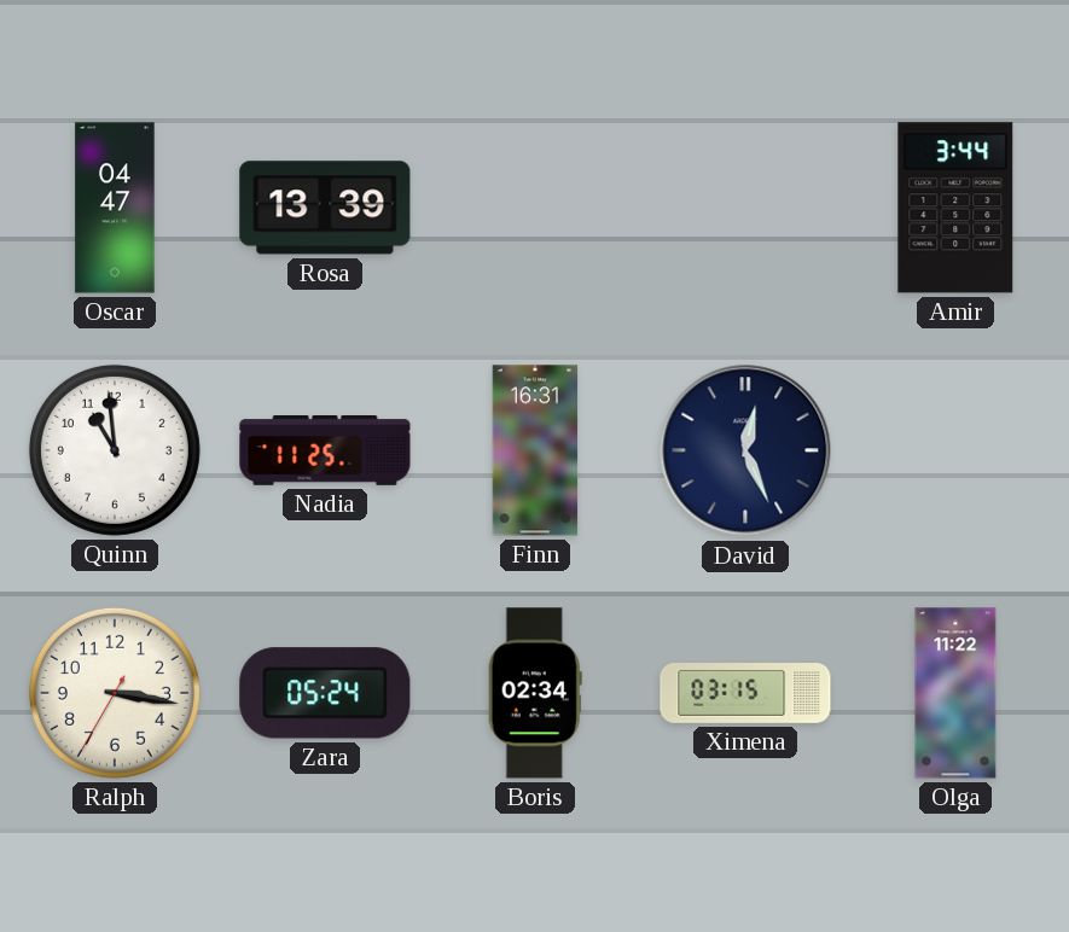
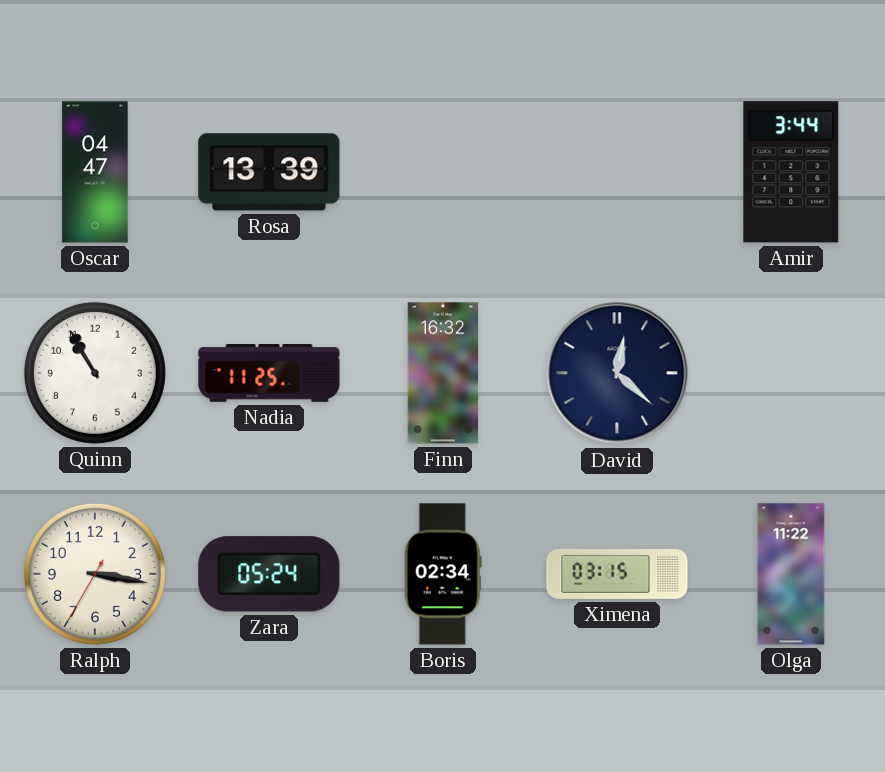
Quinn: 10:59 -> 10:55 (95, 373)
Finn: 16:31 -> 16:32 (443, 373)
David: 12:26 -> 12:22 (617, 373)
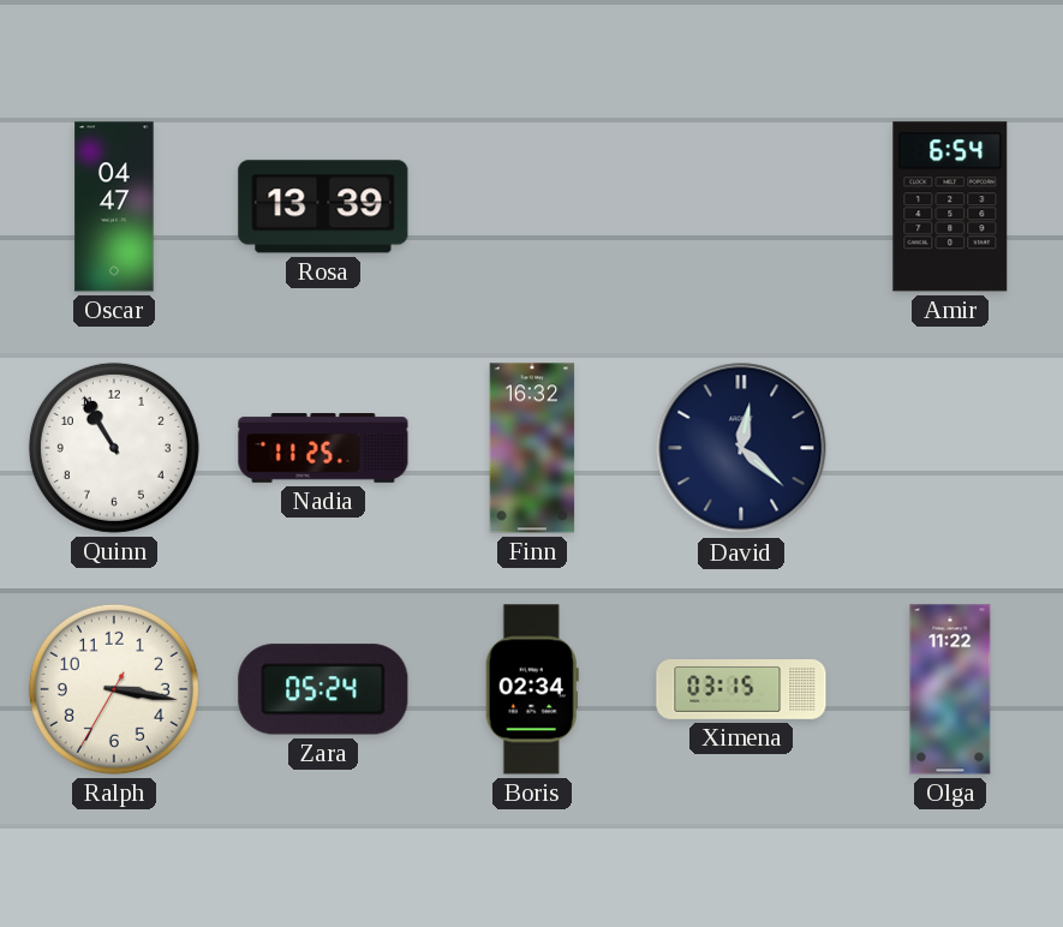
Amir: 3:44 -> 6:54 (950, 207)
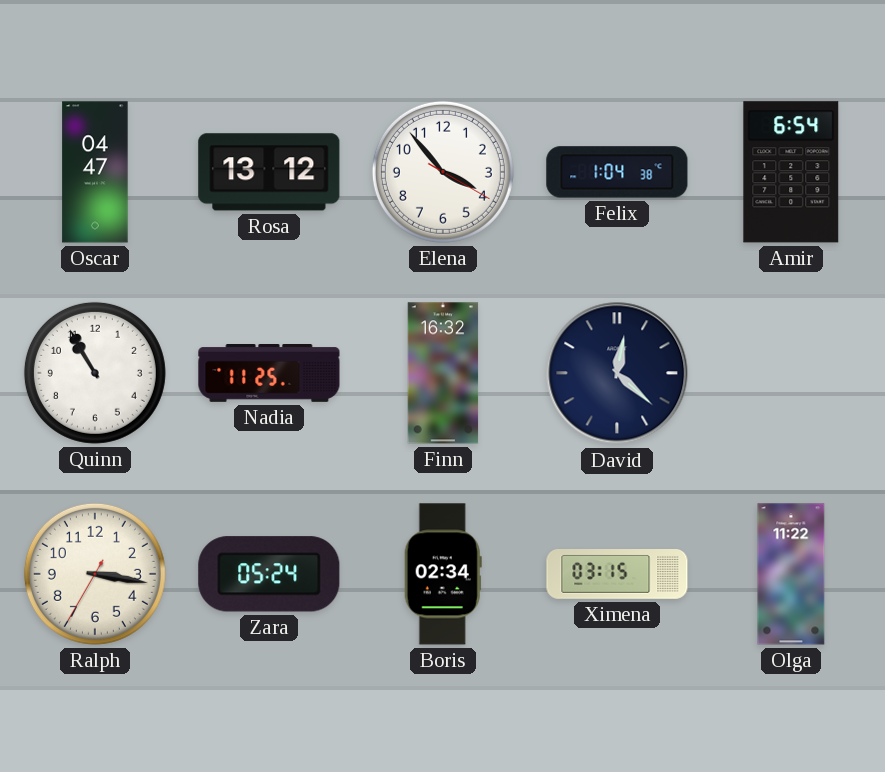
Rosa: 13:39 -> 13:12 (269, 172)
Elena: none -> 3:53 (443, 172)
Felix: none -> 1:04 (617, 172)
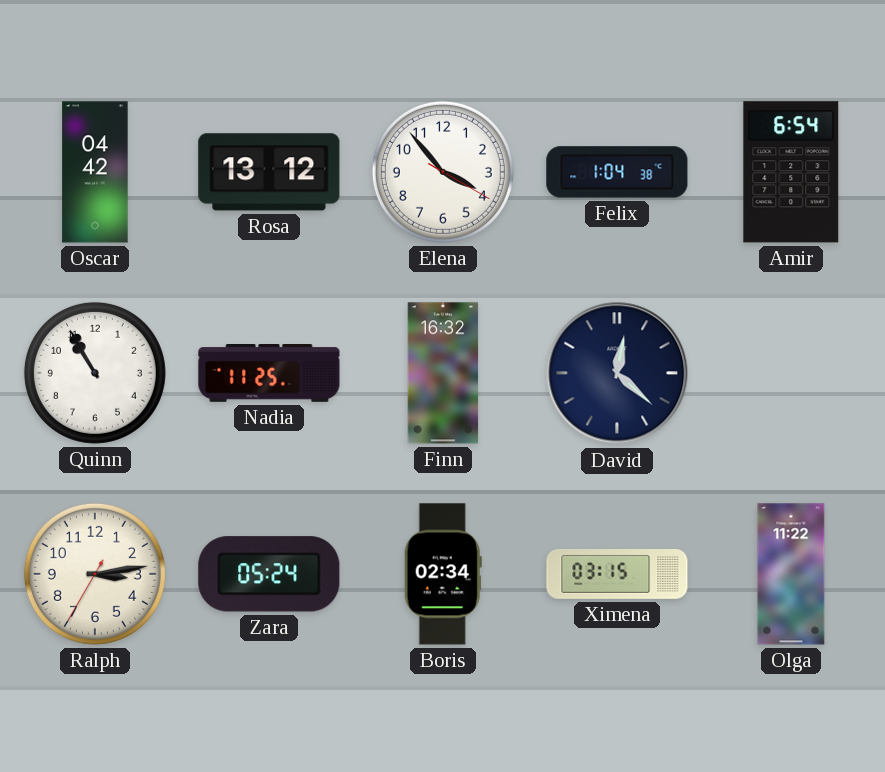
Oscar: 04:47 -> 04:42 (95, 172)
Ralph: 3:16 -> 3:13 (95, 574)
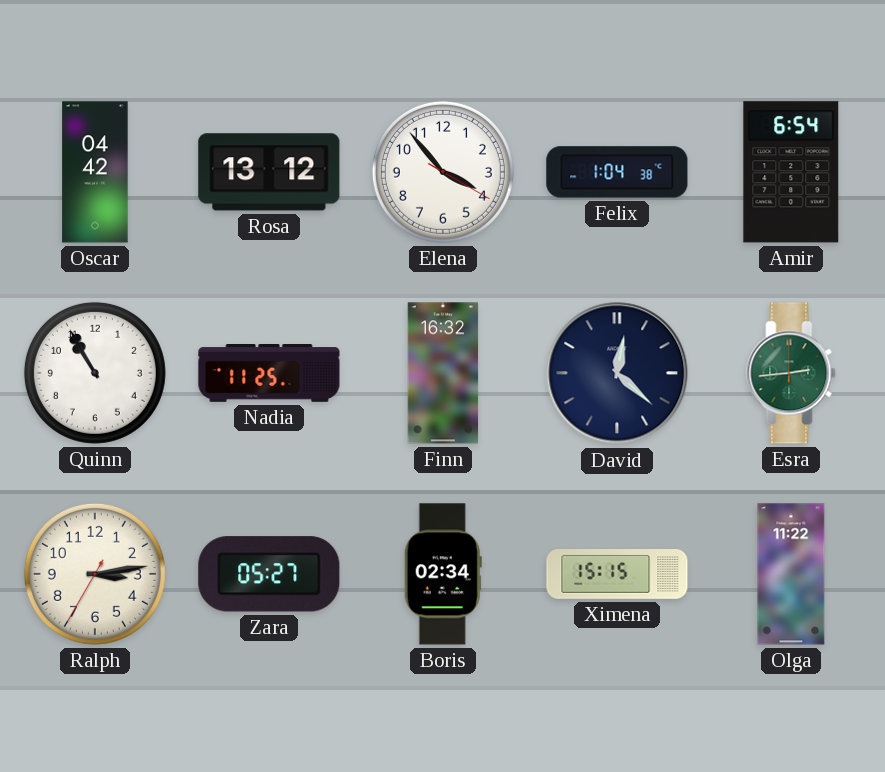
Esra: none -> 2:44 (791, 373)
Zara: 05:24 -> 05:27 (269, 574)
Ximena: 03:15 -> 15:15 (617, 575)
